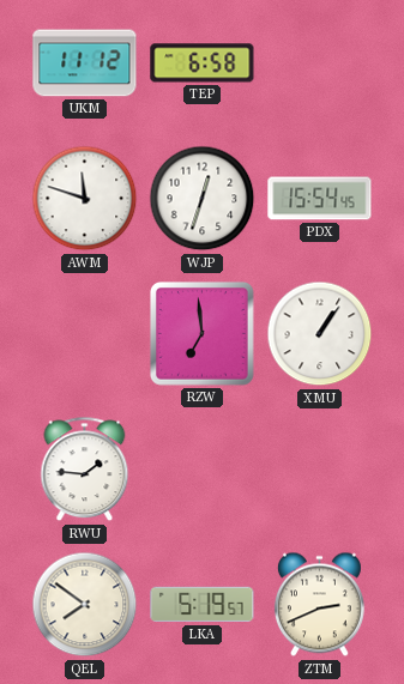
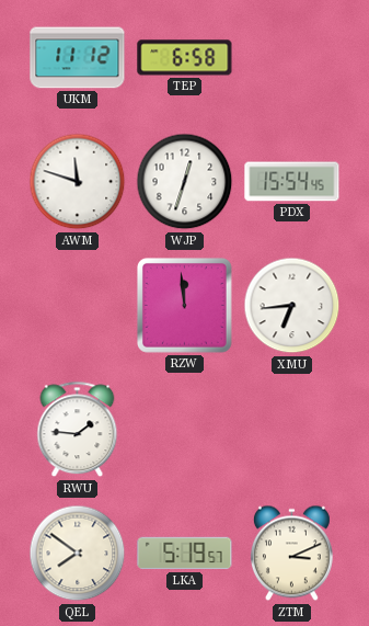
RZW: 6:59 -> 11:59 (185, 306)
XMU: 1:06 -> 6:44 (292, 306)
ZTM: 2:41 -> 3:11 (291, 554)
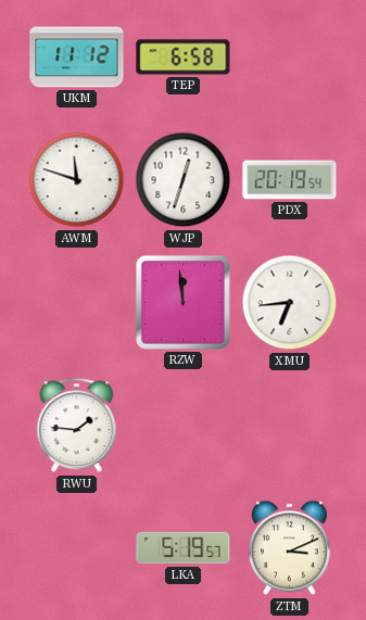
PDX: 15:54 -> 20:19 (290, 180)
QEL: 7:51 -> none (78, 554)
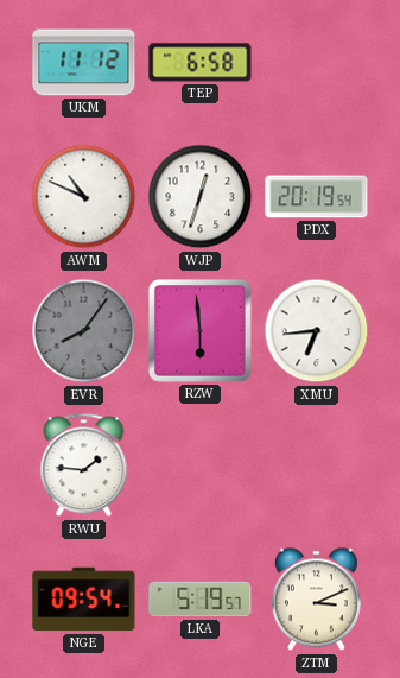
AWM: 11:48 -> 10:49 (84, 197)
EVR: none -> 8:06 (84, 331)
RZW: 11:59 -> 5:59 (201, 331)
NGE: none -> 09:54 (84, 600)
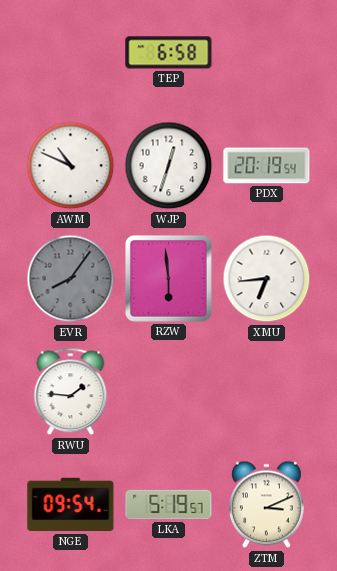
UKM: 11:12 -> none (84, 63)
